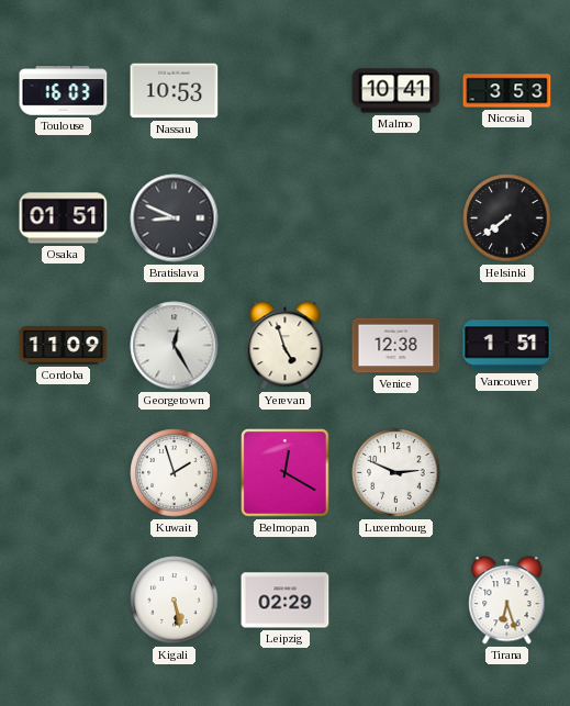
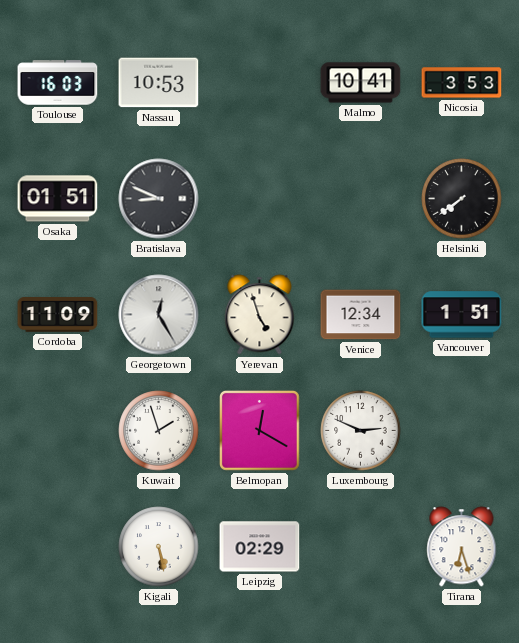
Venice: 12:38 -> 12:34 (361, 315)
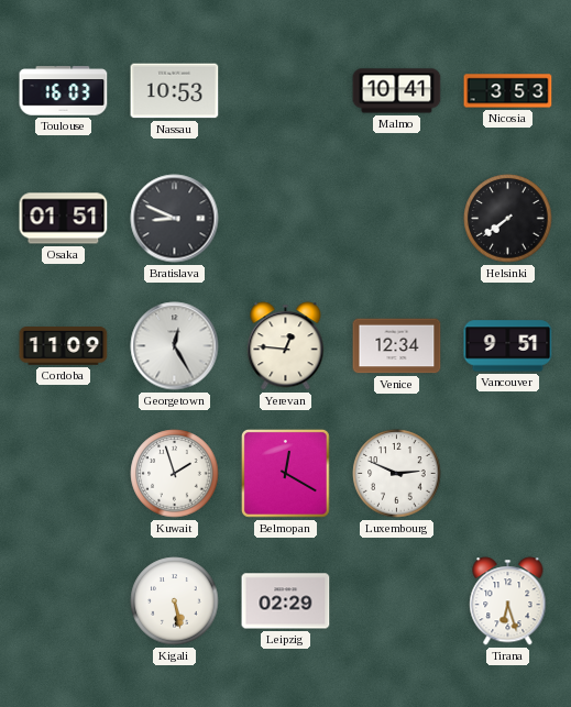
Yerevan: 4:57 -> 12:46 (286, 346)
Vancouver: 1:51 -> 9:51 (508, 346)
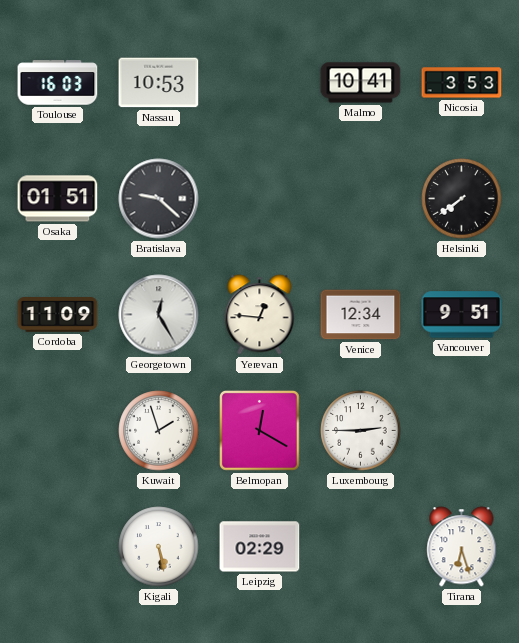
Bratislava: 8:49 -> 9:22 (159, 199)
Luxembourg: 2:49 -> 2:45 (361, 431)
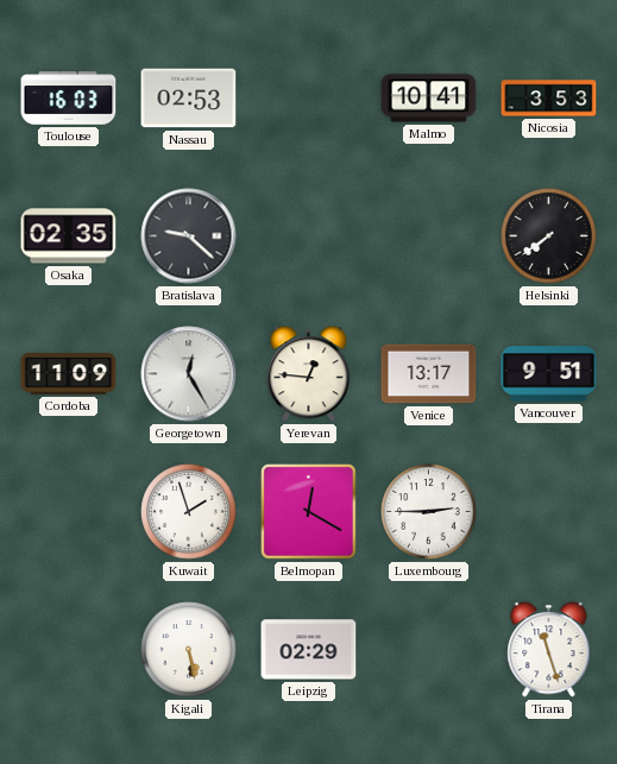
Nassau: 10:53 -> 02:53 (189, 99)
Osaka: 01:51 -> 02:35 (69, 236)
Venice: 12:34 -> 13:17 (429, 374)
Tirana: 6:27 -> 11:27 (549, 650)
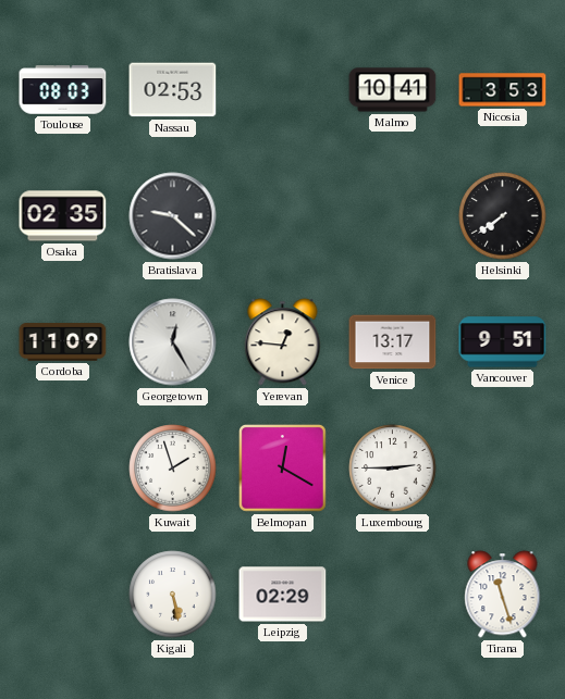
Toulouse: 16:03 -> 08:03 (63, 90)
